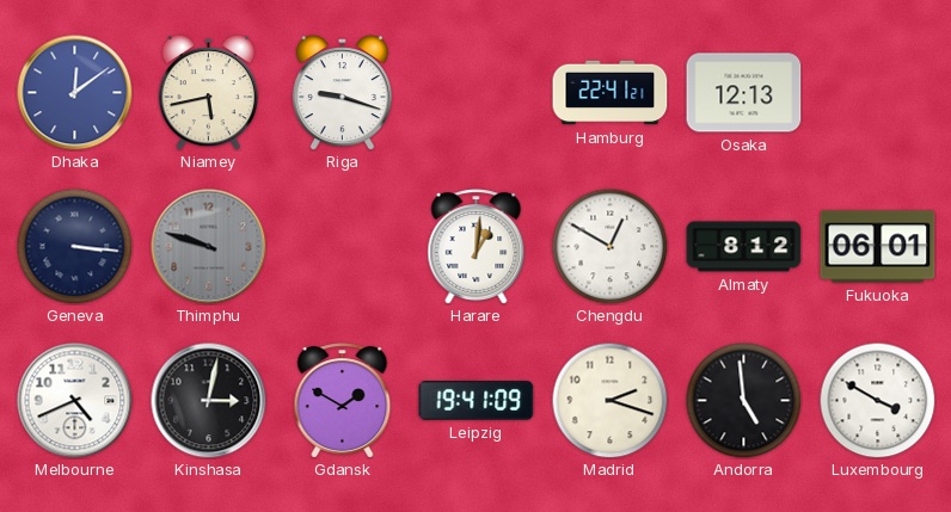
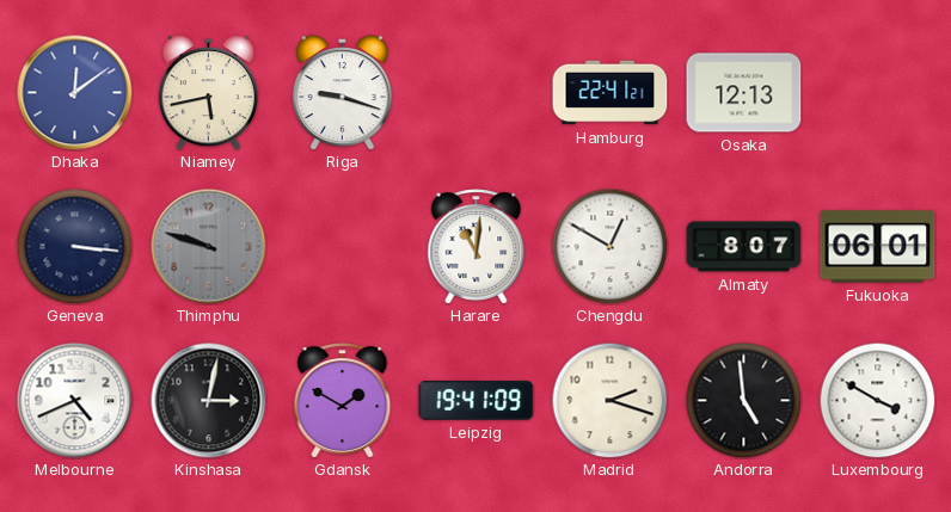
Harare: 1:01 -> 11:01 (477, 247)
Almaty: 8:12 -> 8:07 (744, 247)
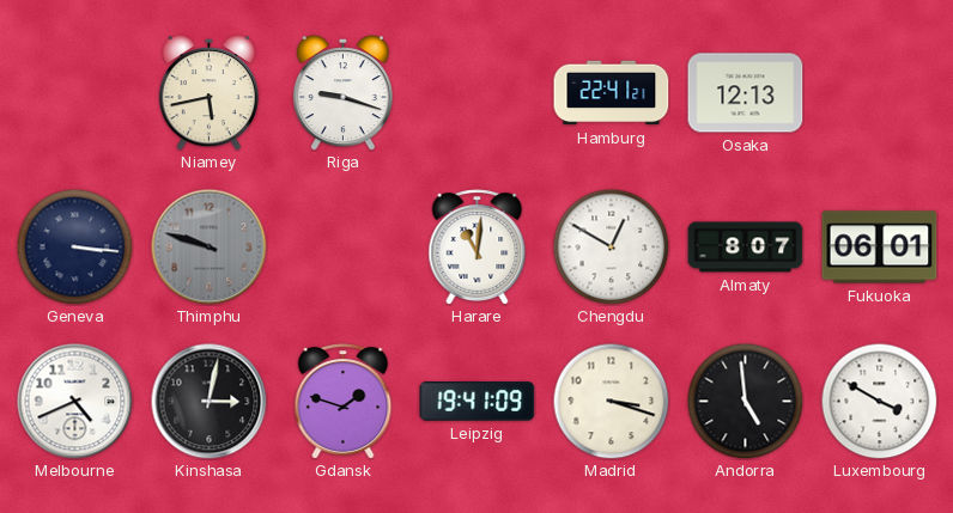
Dhaka: 12:09 -> none (75, 93)
Gdansk: 1:50 -> 1:48 (344, 402)
Madrid: 2:18 -> 3:18 (611, 401)
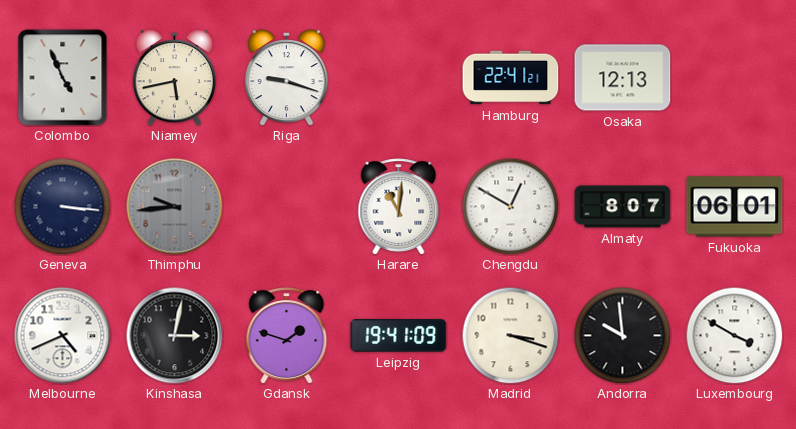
Colombo: none -> 4:56 (63, 78)
Thimphu: 9:48 -> 9:44 (175, 207)
Andorra: 4:59 -> 9:59 (622, 335)
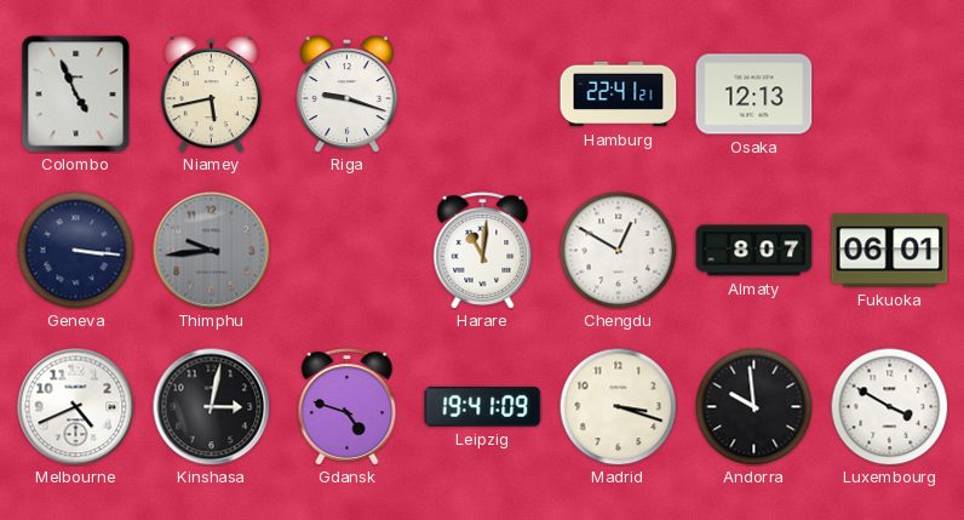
Gdansk: 1:48 -> 4:48 (348, 407)
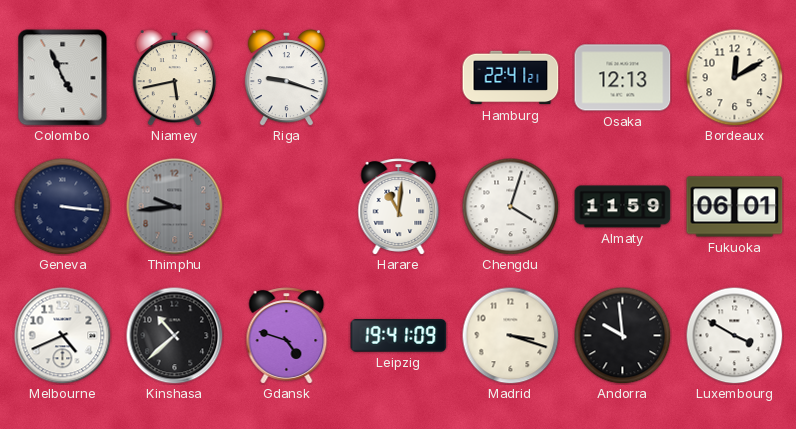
Bordeaux: none -> 12:10 (734, 77)
Chengdu: 12:50 -> 4:03 (510, 206)
Almaty: 8:07 -> 11:59 (623, 207)
Kinshasa: 3:02 -> 10:38 (175, 336)
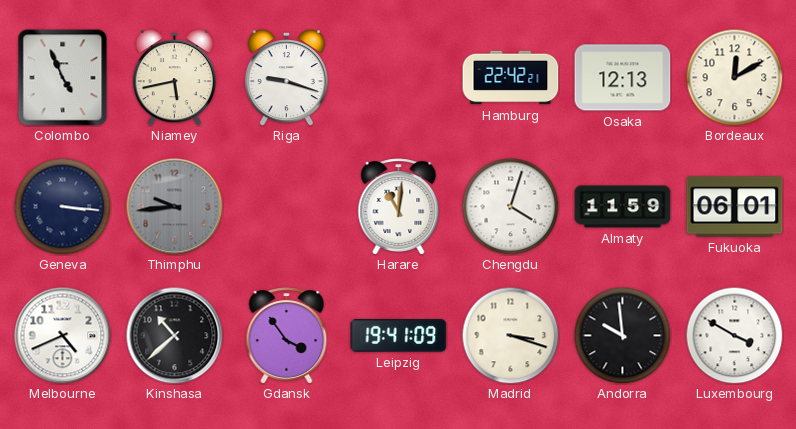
Hamburg: 22:41 -> 22:42 (511, 78)
Gdansk: 4:48 -> 3:54 (287, 336)
